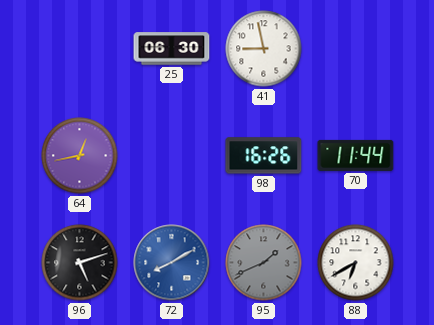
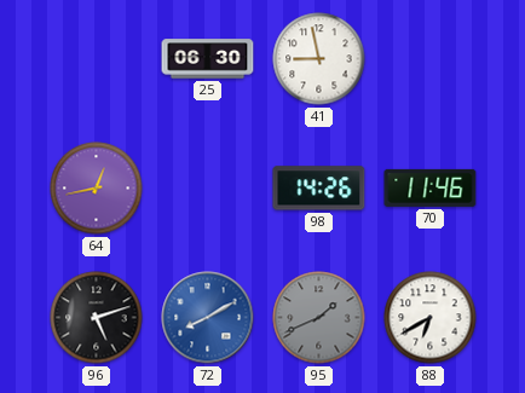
98: 16:26 -> 14:26 (319, 189)
70: 11:44 -> 11:46 (431, 187)
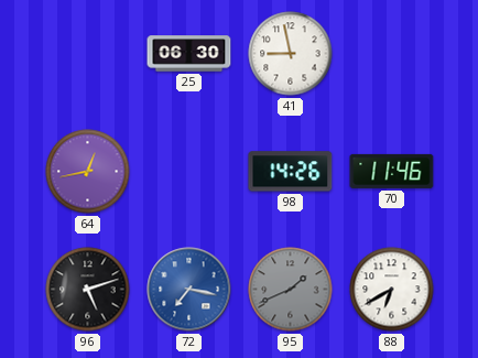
72: 8:10 -> 7:17 (189, 290)
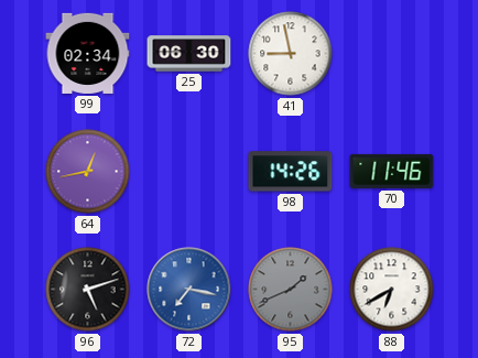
99: none -> 02:34 (88, 53)
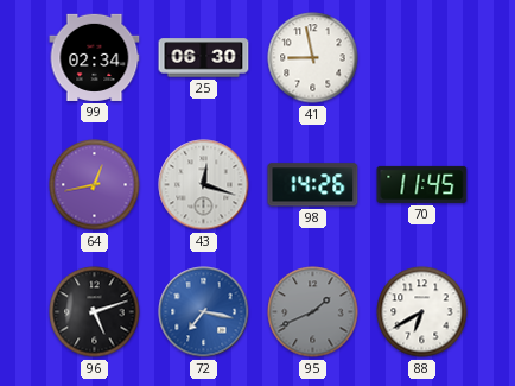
43: none -> 12:18 (204, 185)
70: 11:46 -> 11:45 (422, 184)
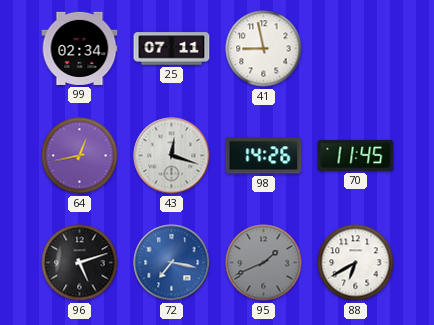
25: 06:30 -> 07:11 (172, 49)
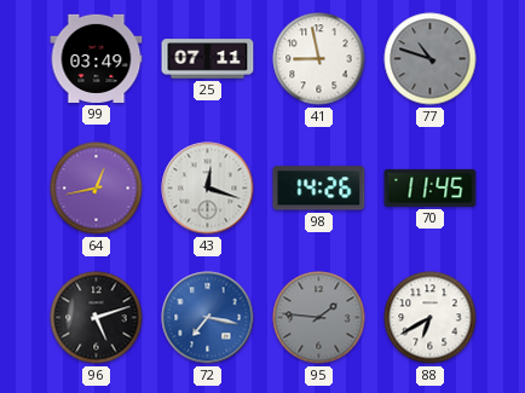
99: 02:34 -> 03:49 (97, 58)
77: none -> 10:48 (431, 59)
95: 1:41 -> 1:46 (319, 318)
